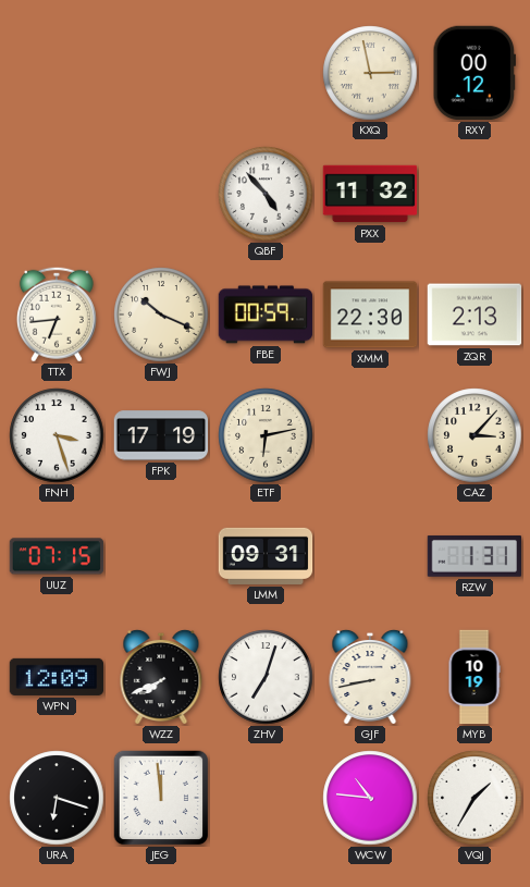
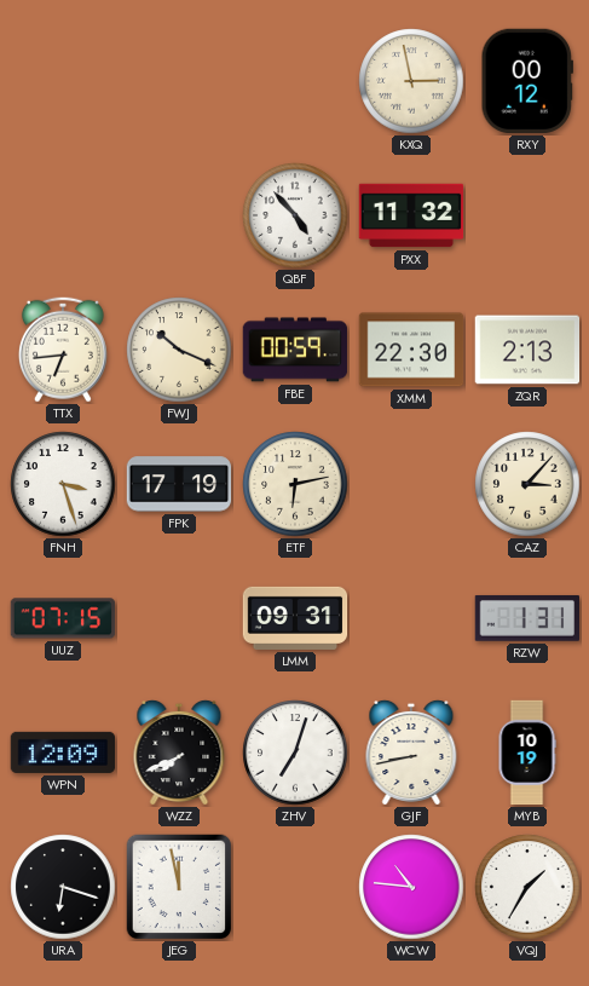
JEG: 11:59 -> 11:58 (179, 887)
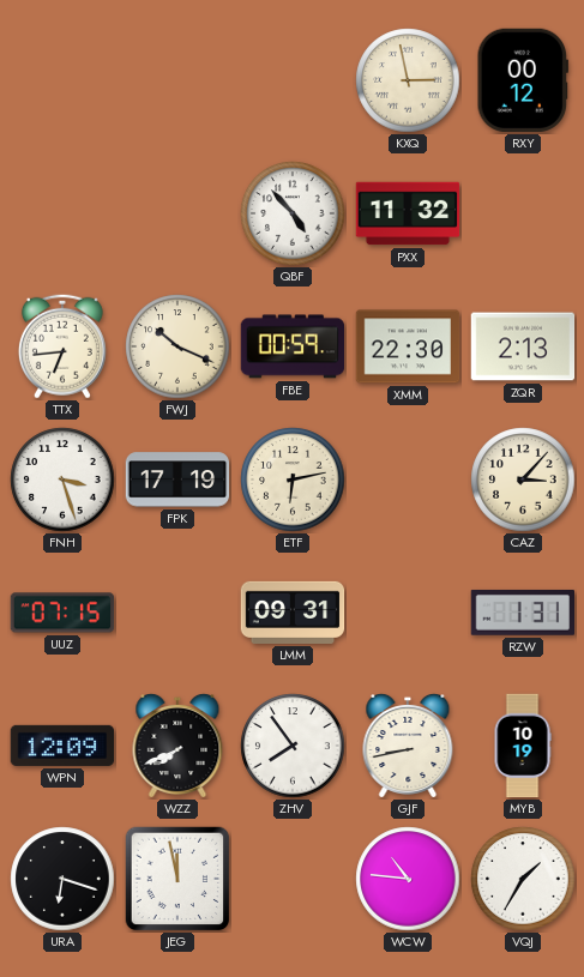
ZHV: 7:03 -> 7:54 (293, 746)
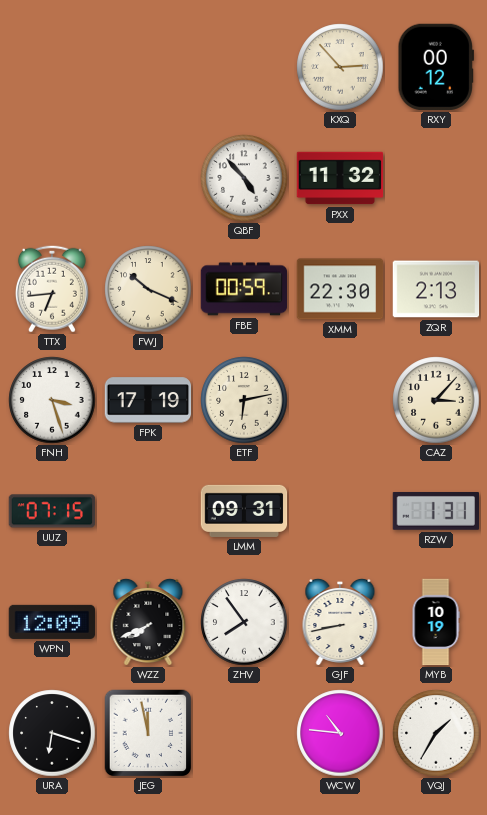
KXQ: 2:58 -> 2:53 (340, 67)
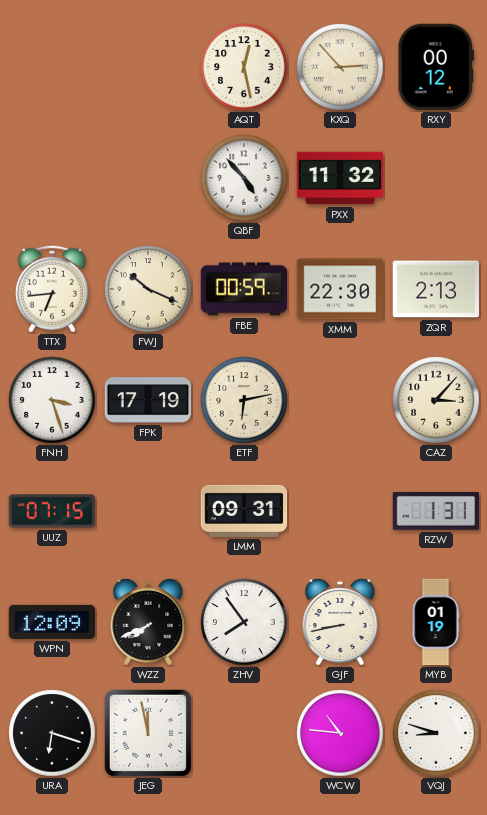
AQT: none -> 12:28 (244, 67)
MYB: 10:19 -> 01:19 (436, 622)
VQJ: 1:35 -> 8:48 (436, 733)
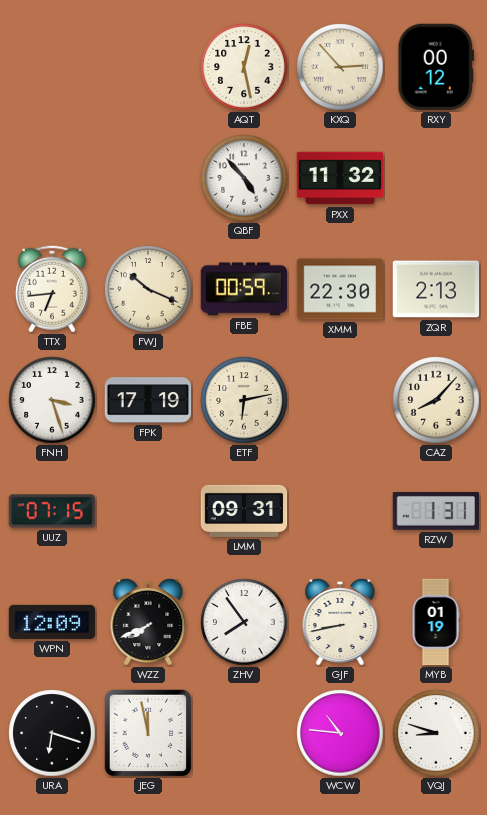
CAZ: 3:07 -> 8:07 (436, 400)
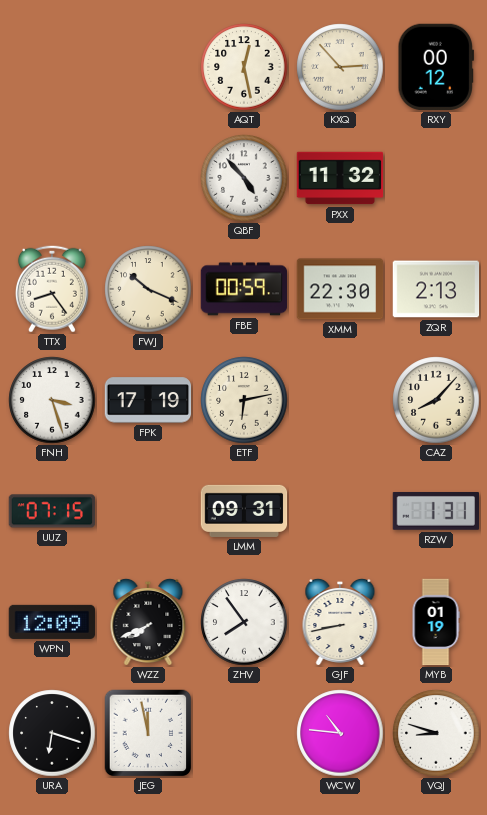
TTX: 6:44 -> 8:24 (52, 289)
